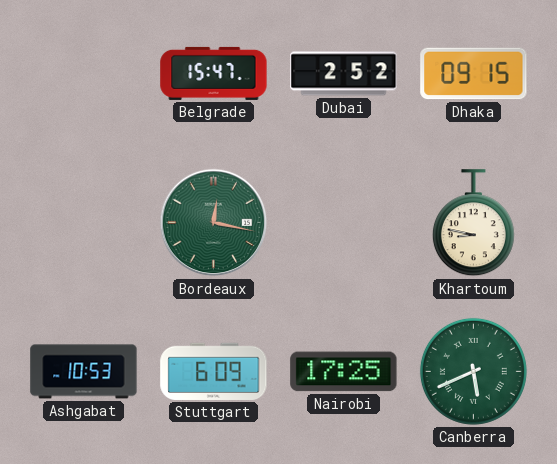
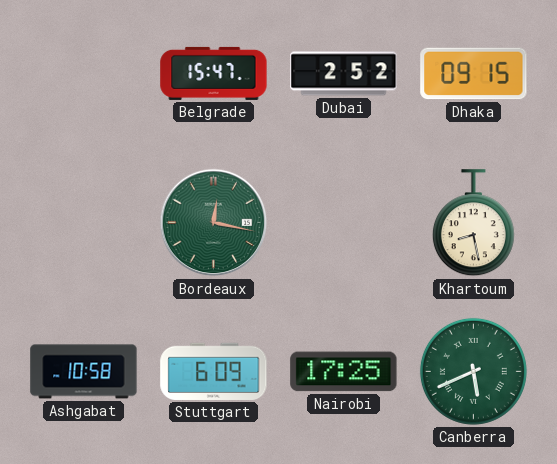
Khartoum: 8:47 -> 8:28 (473, 223)
Ashgabat: 10:53 -> 10:58 (84, 372)
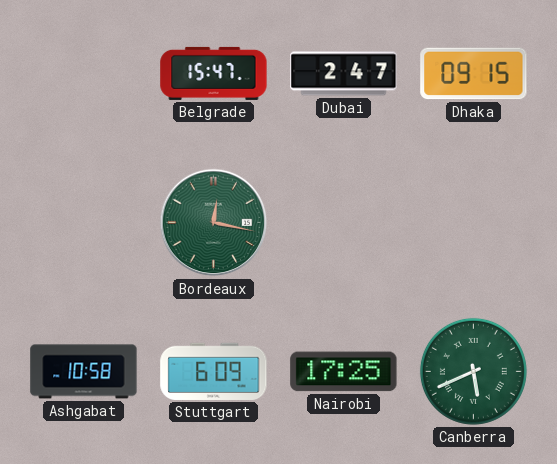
Dubai: 2:52 -> 2:47 (344, 74)
Khartoum: 8:28 -> none (473, 223)
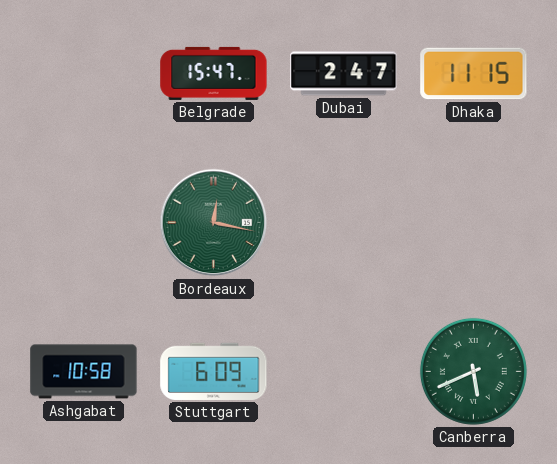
Dhaka: 09:15 -> 11:15 (474, 74)
Nairobi: 17:25 -> none (344, 372)
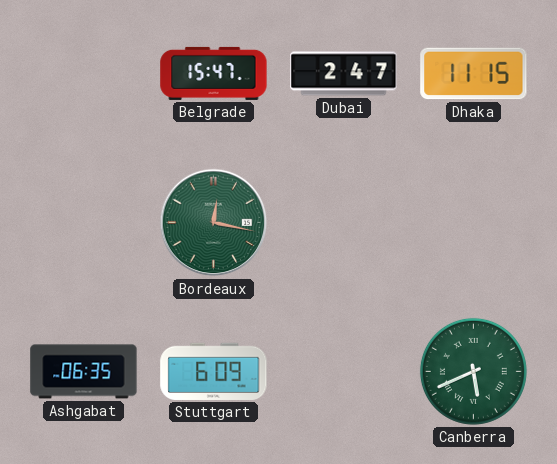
Ashgabat: 10:58 -> 06:35 (84, 372)
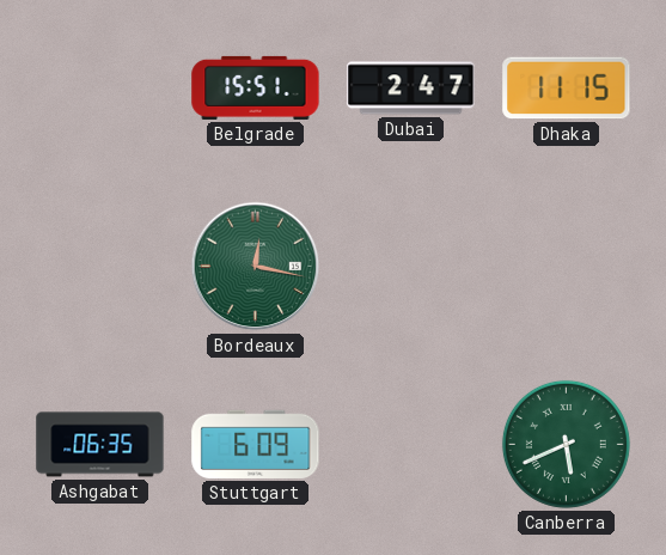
Belgrade: 15:47 -> 15:51 (256, 87)
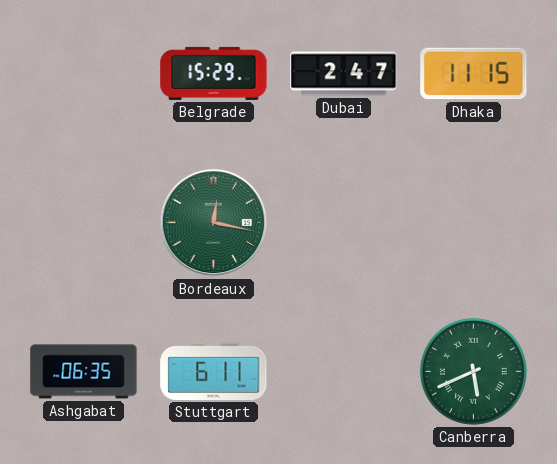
Belgrade: 15:51 -> 15:29 (214, 73)
Stuttgart: 6:09 -> 6:11 (214, 371)
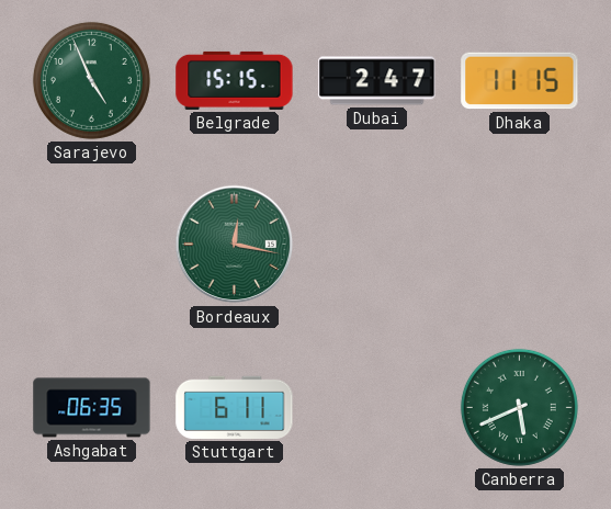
Sarajevo: none -> 4:56 (91, 80)
Belgrade: 15:29 -> 15:15 (235, 80)
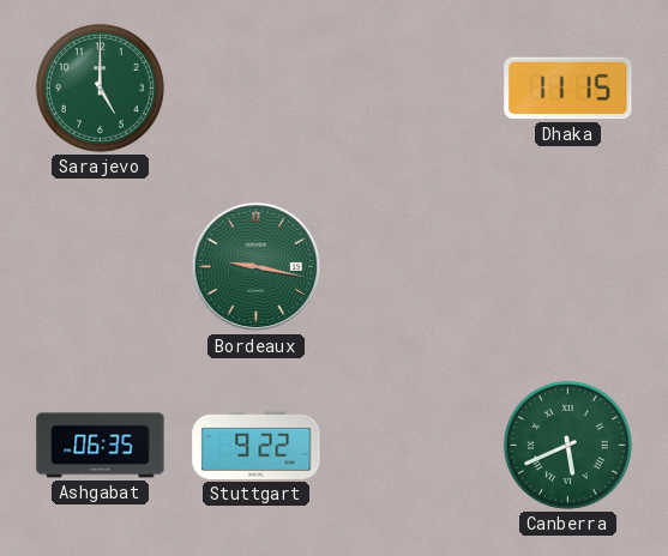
Sarajevo: 4:56 -> 5:00 (100, 87)
Belgrade: 15:15 -> none (235, 80)
Dubai: 2:47 -> none (377, 81)
Bordeaux: 12:17 -> 9:17 (257, 267)
Stuttgart: 6:11 -> 9:22 (257, 445)
